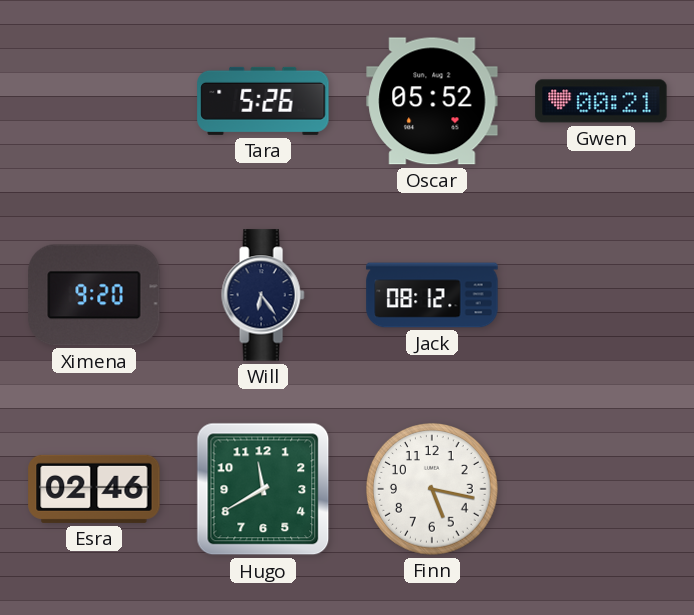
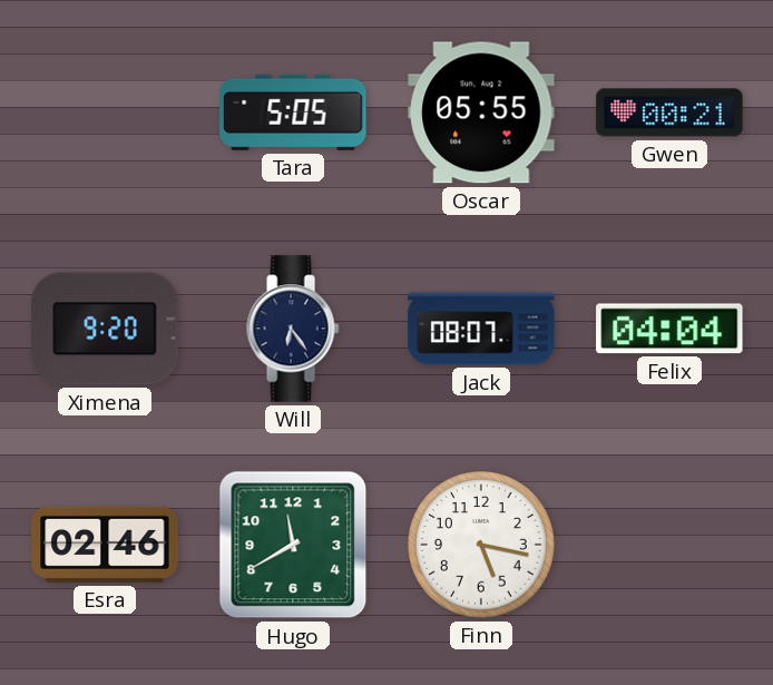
Tara: 5:26 -> 5:05 (293, 112)
Oscar: 05:52 -> 05:55 (481, 112)
Jack: 08:12 -> 08:07 (481, 329)
Felix: none -> 04:04 (669, 329)
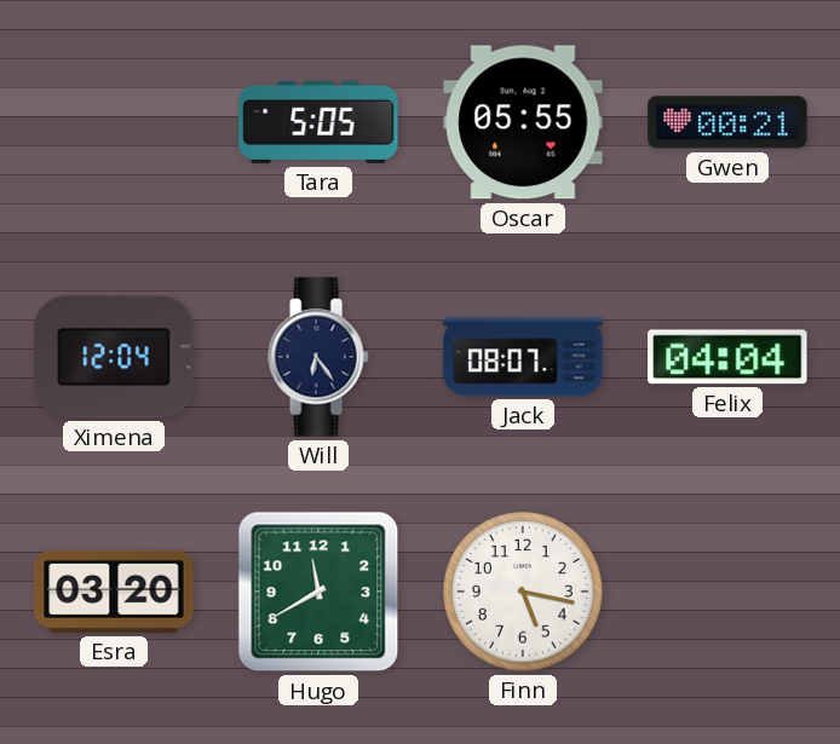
Ximena: 9:20 -> 12:04 (114, 357)
Esra: 02:46 -> 03:20 (114, 592)
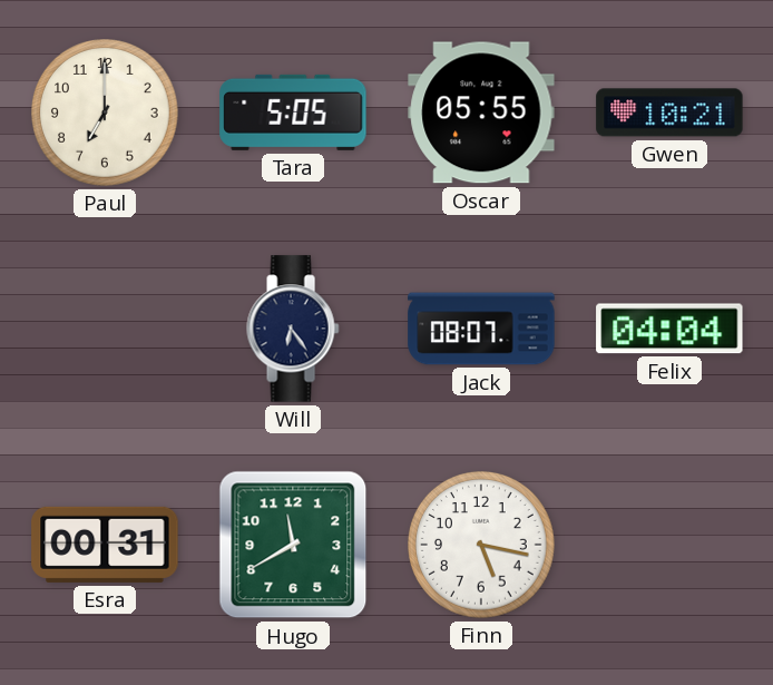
Paul: none -> 7:00 (105, 112)
Gwen: 00:21 -> 10:21 (669, 112)
Ximena: 12:04 -> none (114, 357)
Esra: 03:20 -> 00:31 (105, 545)
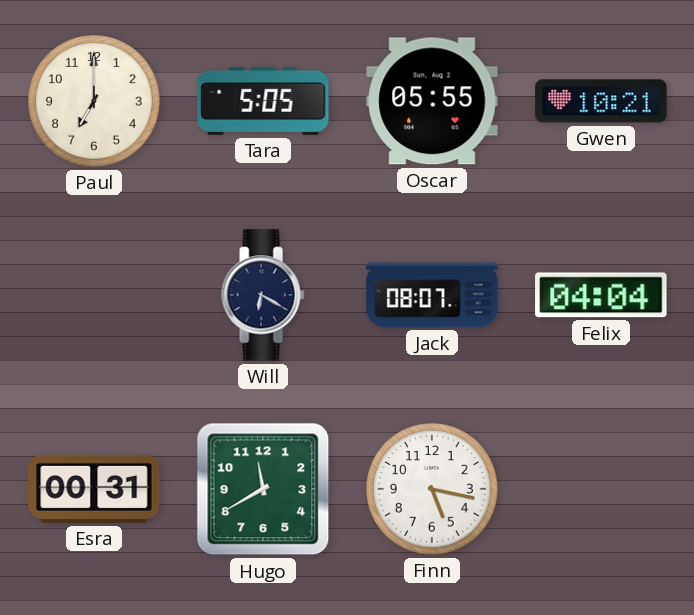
Will: 6:24 -> 6:20 (263, 295)
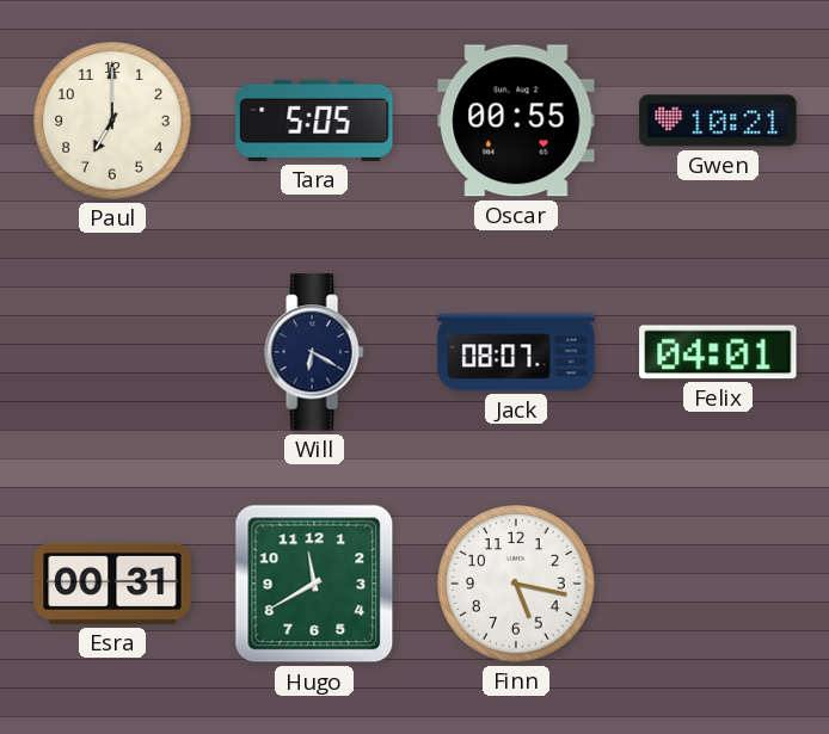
Oscar: 05:55 -> 00:55 (516, 121)
Felix: 04:04 -> 04:01 (718, 352)
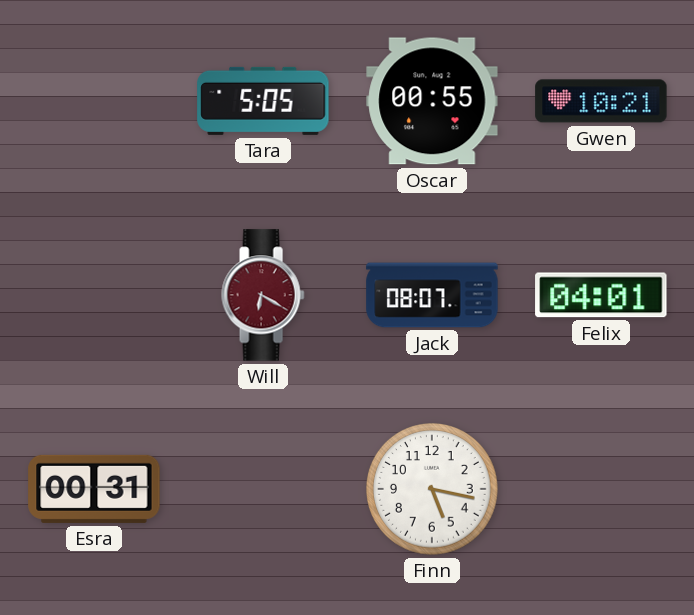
Paul: 7:00 -> none (112, 121)
Will dial: navy -> burgundy (263, 295)
Hugo: 11:40 -> none (314, 584)
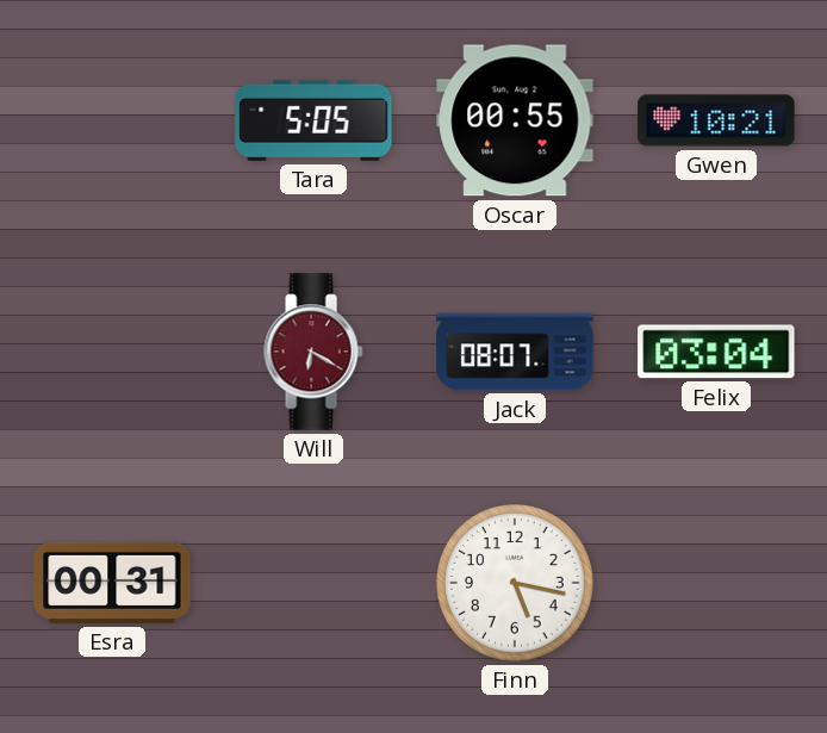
Felix: 04:01 -> 03:04 (716, 352)
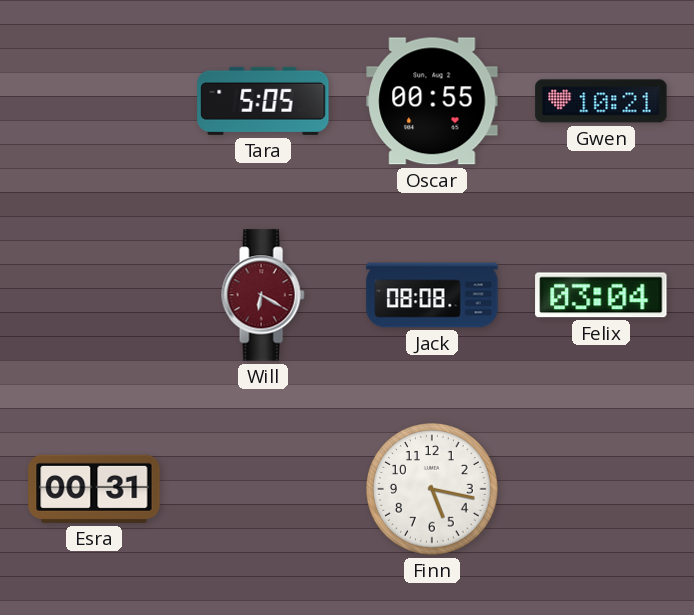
Jack: 08:07 -> 08:08 (432, 295)
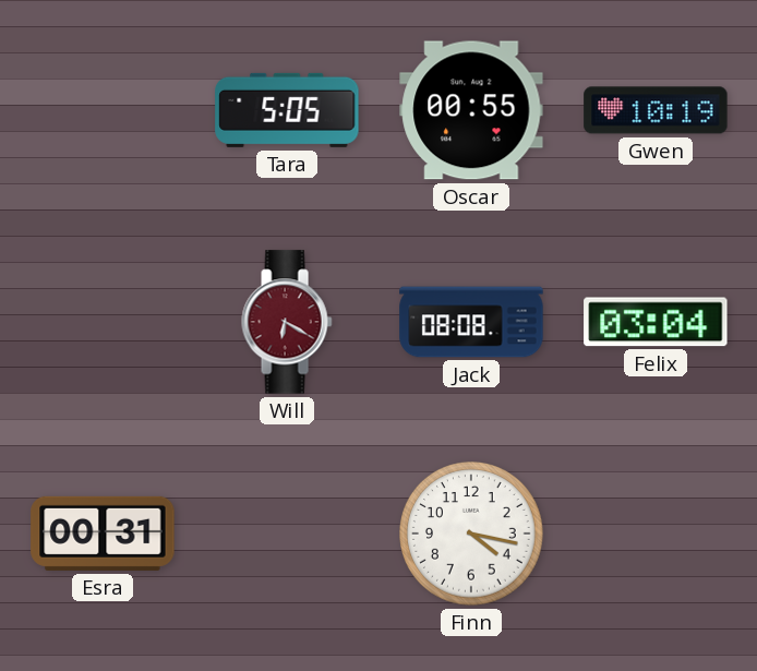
Gwen: 10:21 -> 10:19 (656, 110)
Finn: 5:17 -> 4:17 (471, 534)
